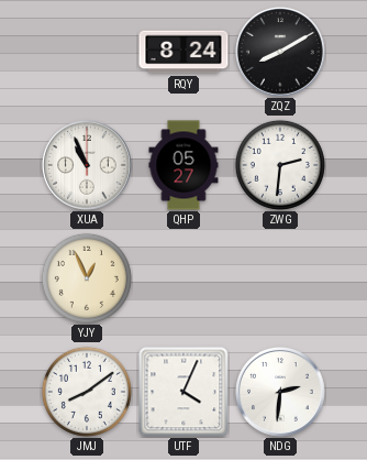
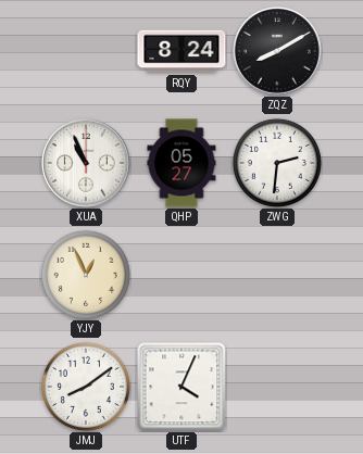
NDG: 2:31 -> none (281, 393)
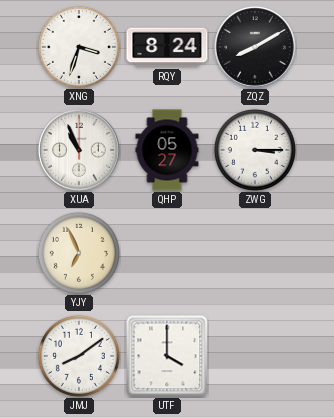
XNG: none -> 3:33 (79, 47)
ZWG: 2:31 -> 3:15 (255, 150)
YJY: 12:56 -> 6:56 (79, 253)
UTF: 4:04 -> 4:00 (167, 356)
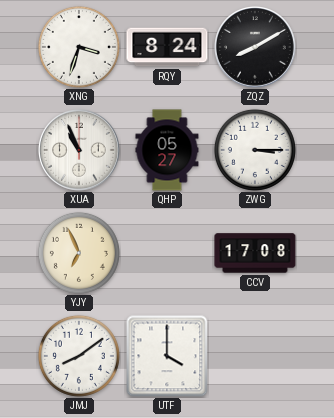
CCV: none -> 17:08 (255, 253)
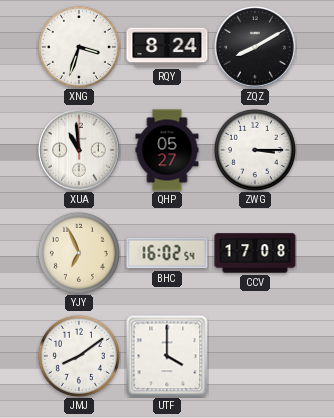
XUA: 10:56 -> 10:59 (80, 151)
BHC: none -> 16:02 (167, 253)
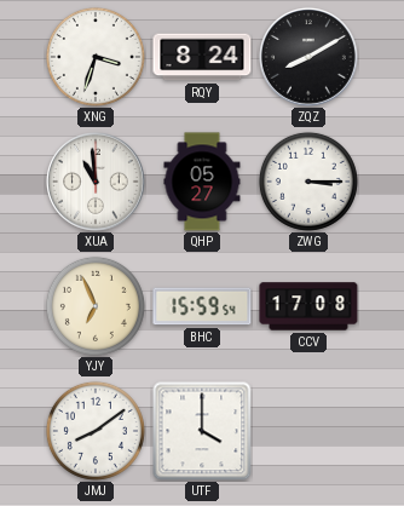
BHC: 16:02 -> 15:59 (202, 306)
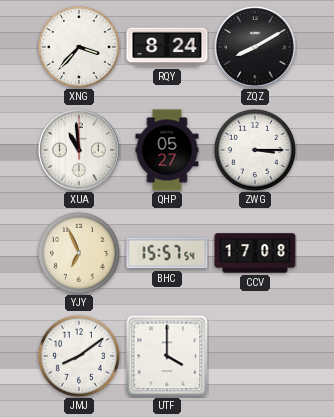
XNG: 3:33 -> 3:37 (79, 47)
BHC: 15:59 -> 15:57 (167, 253)
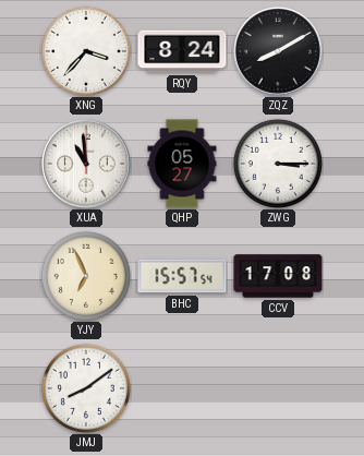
UTF: 4:00 -> none (167, 356)
